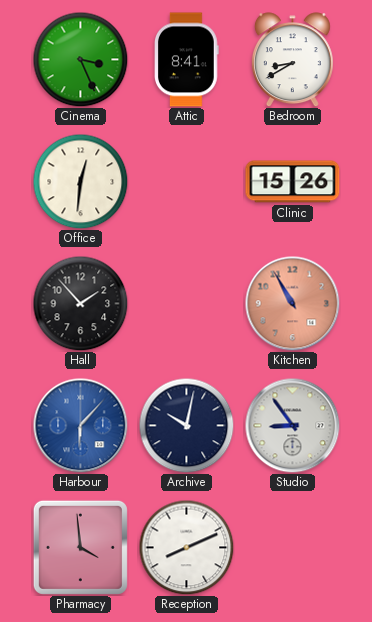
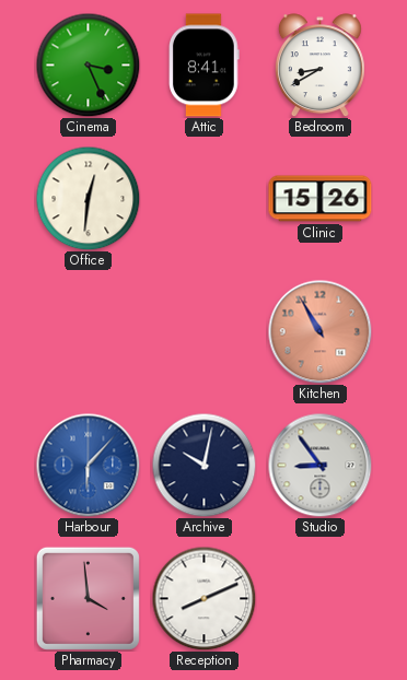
Hall: 1:53 -> none (80, 303)
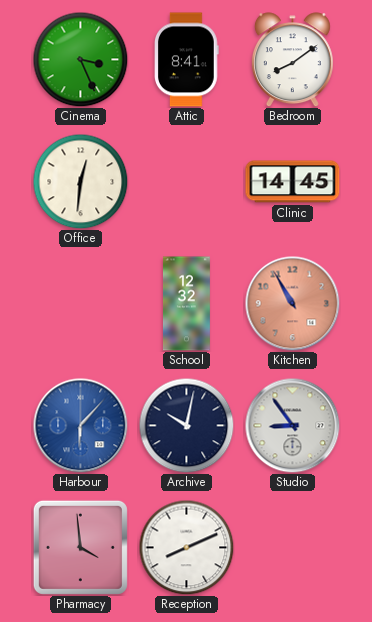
Bedroom: 8:40 -> 8:09 (292, 60)
Clinic: 15:26 -> 14:45 (293, 182)
School: none -> 12:32 (186, 304)
